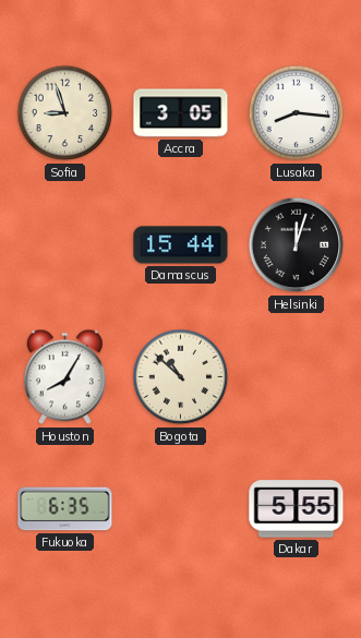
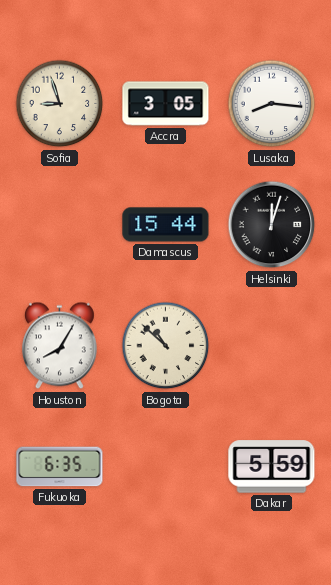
Dakar: 5:55 -> 5:59 (272, 467)
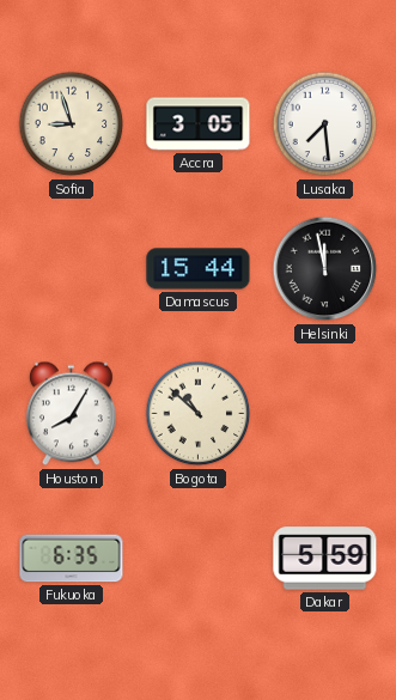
Lusaka: 8:16 -> 7:29 (325, 124)
Helsinki: 12:03 -> 11:58 (325, 269)
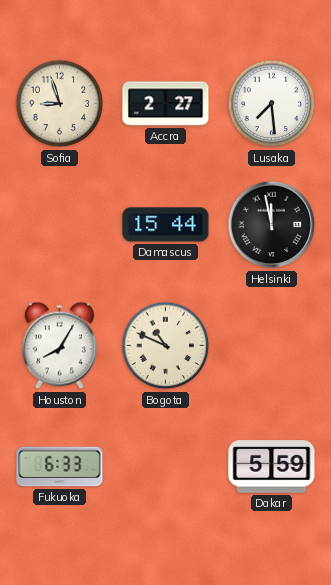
Accra: 3:05 -> 2:27 (166, 104)
Bogota: 10:52 -> 10:49 (166, 346)
Fukuoka: 6:35 -> 6:33 (60, 467)
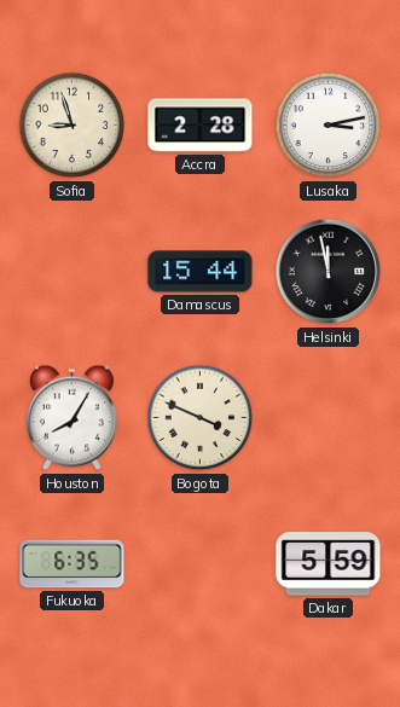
Accra: 2:27 -> 2:28 (201, 126)
Lusaka: 7:29 -> 3:13 (329, 126)
Bogota: 10:49 -> 3:49 (201, 418)
Fukuoka: 6:33 -> 6:35 (73, 564)
